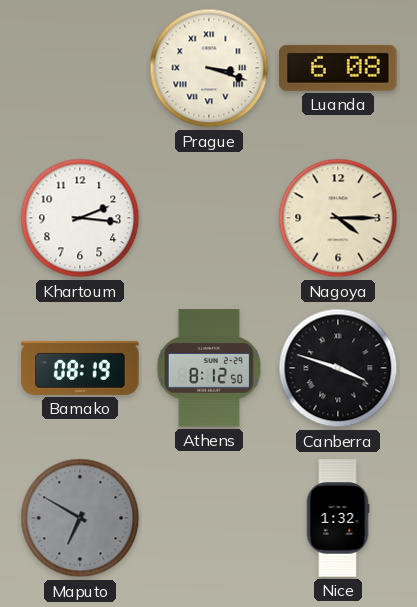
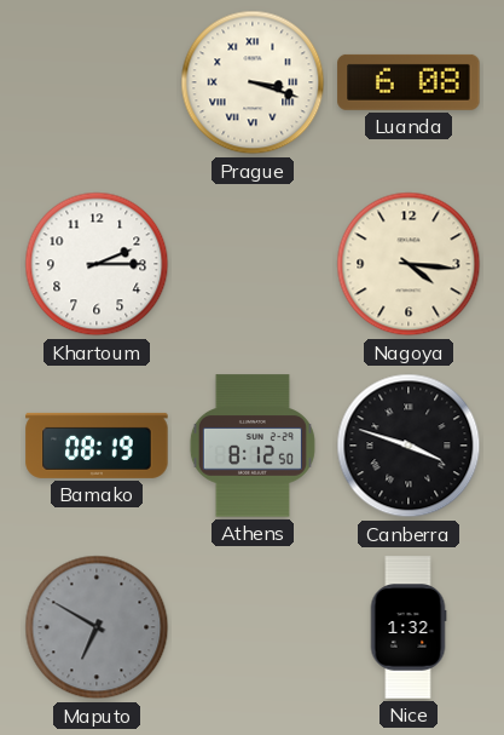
Khartoum: 2:16 -> 2:15 (97, 264)
Nagoya: 4:15 -> 4:16 (409, 264)
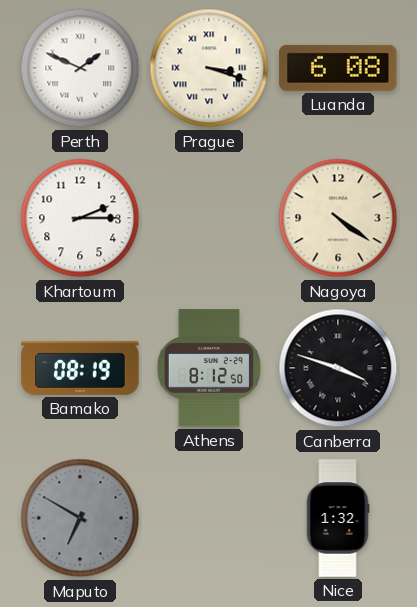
Perth: none -> 1:49 (80, 68)
Nagoya: 4:16 -> 4:21 (338, 218)
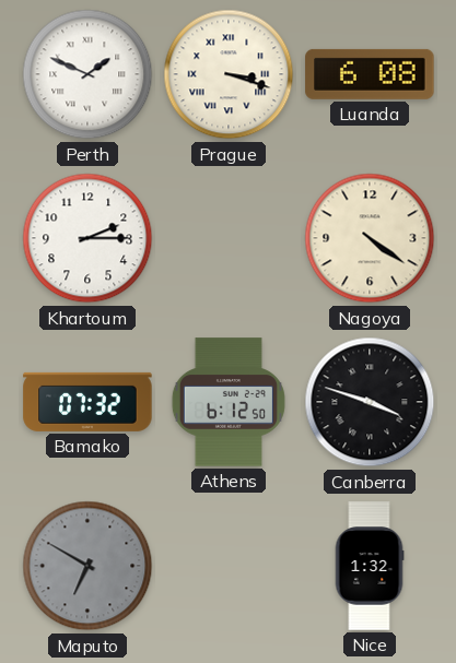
Bamako: 08:19 -> 07:32 (87, 402)
Athens: 8:12 -> 6:12 (229, 402)
